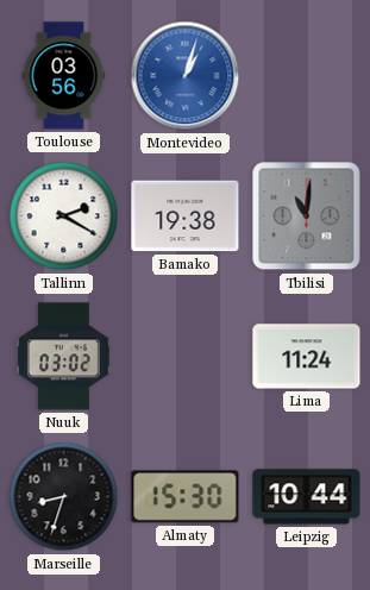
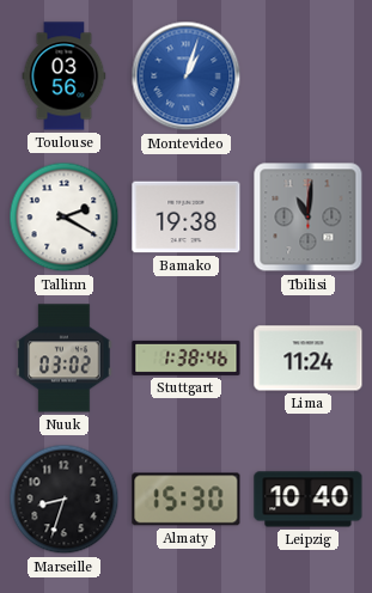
Stuttgart: none -> 1:38 (187, 357)
Leipzig: 10:44 -> 10:40 (309, 500)
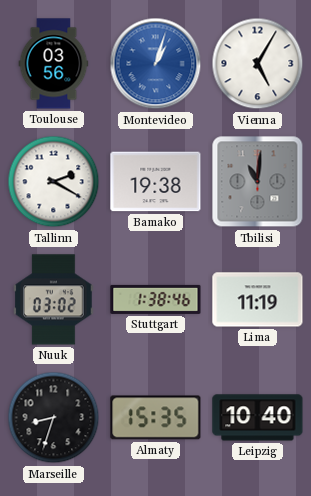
Vienna: none -> 5:05 (258, 64)
Lima: 11:24 -> 11:19 (258, 300)
Almaty: 15:30 -> 15:35 (156, 418)
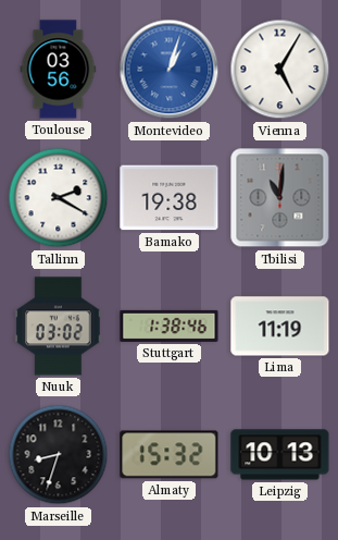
Almaty: 15:35 -> 15:32 (170, 455)
Leipzig: 10:40 -> 10:13 (280, 455)
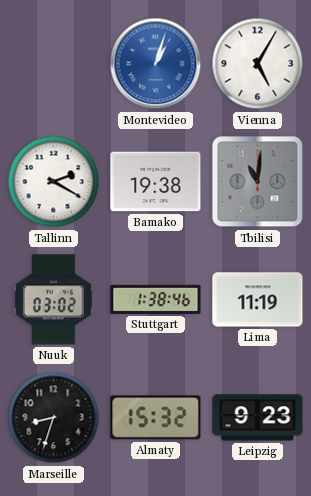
Toulouse: 03:56 -> none (59, 70)
Leipzig: 10:13 -> 9:23 (258, 418)
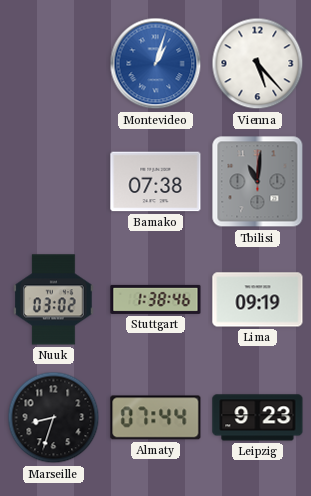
Vienna: 5:05 -> 5:23 (258, 64)
Tallinn: 2:20 -> none (54, 182)
Bamako: 19:38 -> 07:38 (156, 182)
Lima: 11:19 -> 09:19 (258, 300)
Almaty: 15:32 -> 07:44 (156, 418)
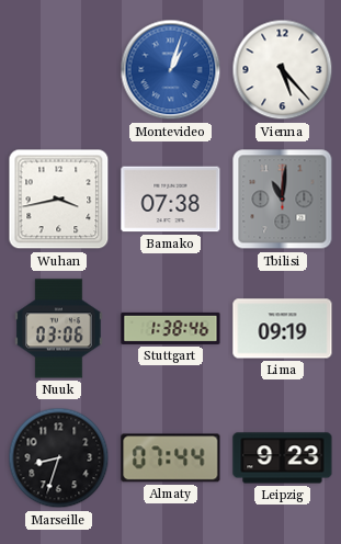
Wuhan: none -> 3:43 (59, 200)
Nuuk: 03:02 -> 03:06 (59, 329)
